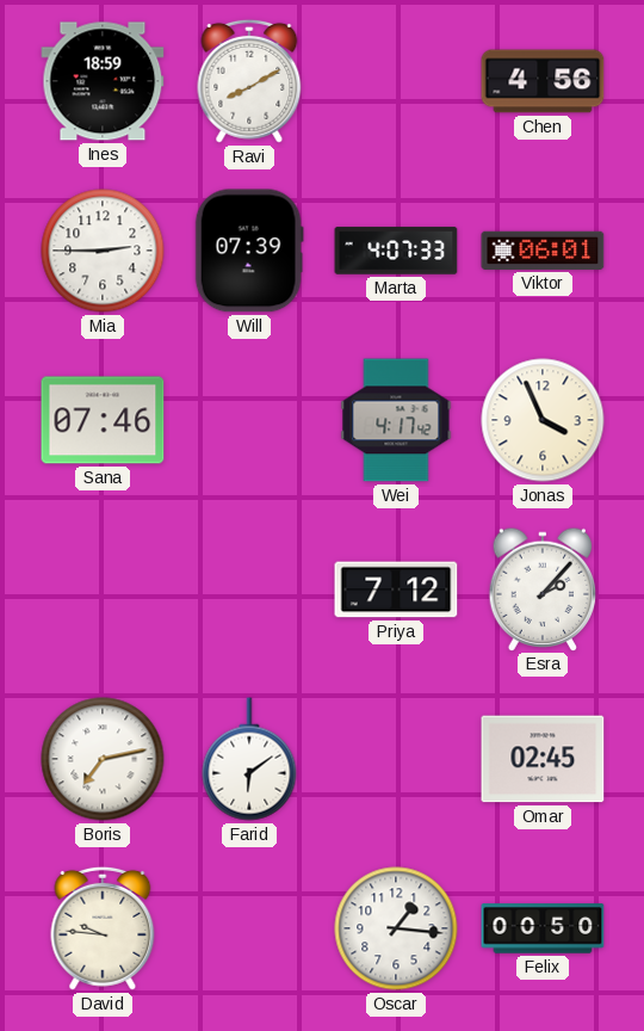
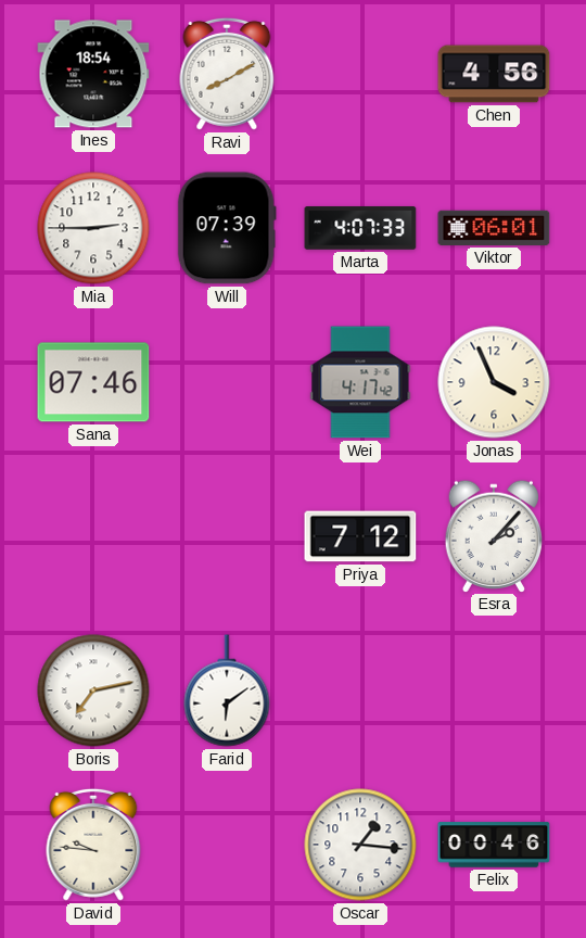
Ines: 18:59 -> 18:54 (93, 74)
Omar: 02:45 -> none (543, 759)
Felix: 00:50 -> 00:46 (494, 845)
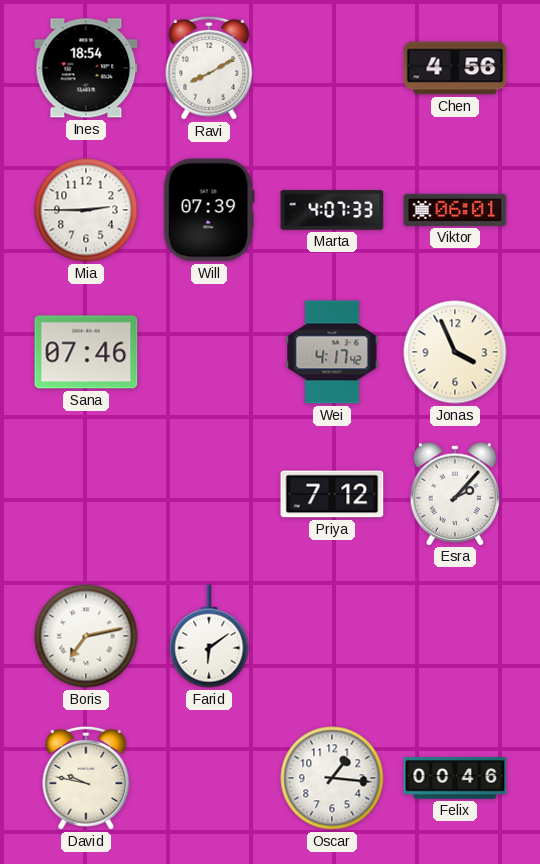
David: 9:46 -> 9:47 (86, 778)
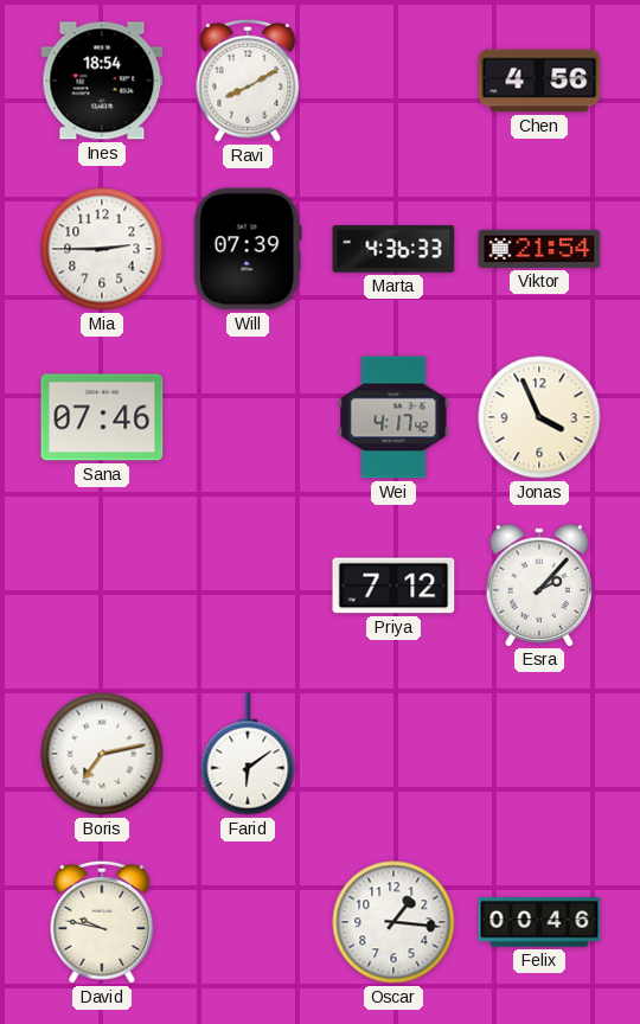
Marta: 4:07 -> 4:36 (393, 249)
Viktor: 06:01 -> 21:54 (539, 249)
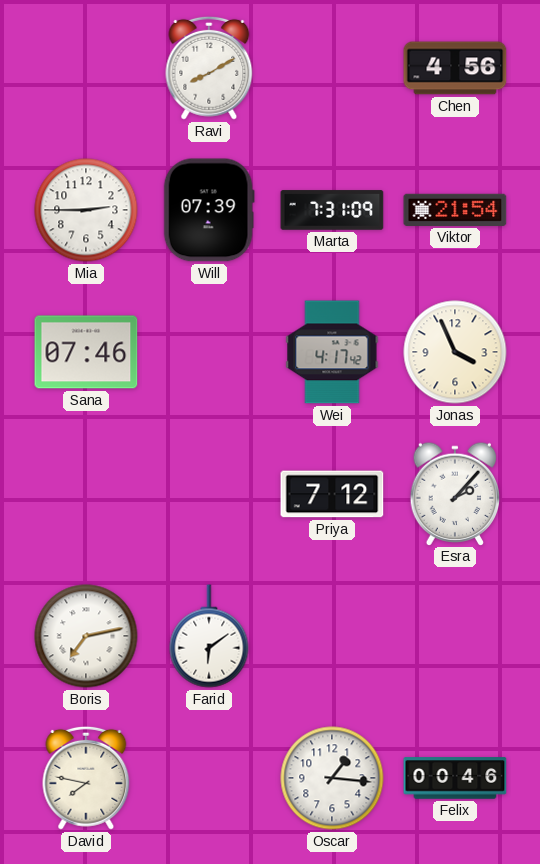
Ines: 18:54 -> none (102, 81)
Marta: 4:36 -> 7:31 (332, 210)
David: 9:47 -> 7:47 (86, 778)
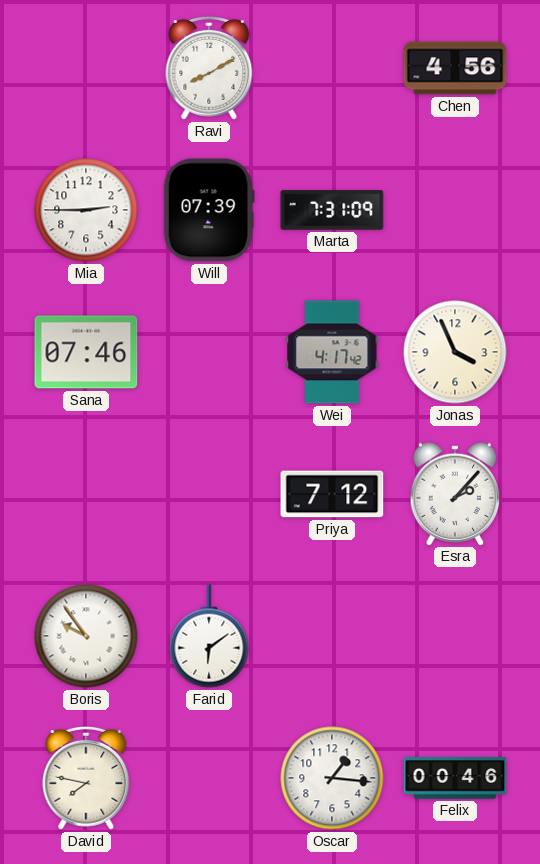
Viktor: 21:54 -> none (455, 210)
Boris: 7:13 -> 9:54 (86, 636)
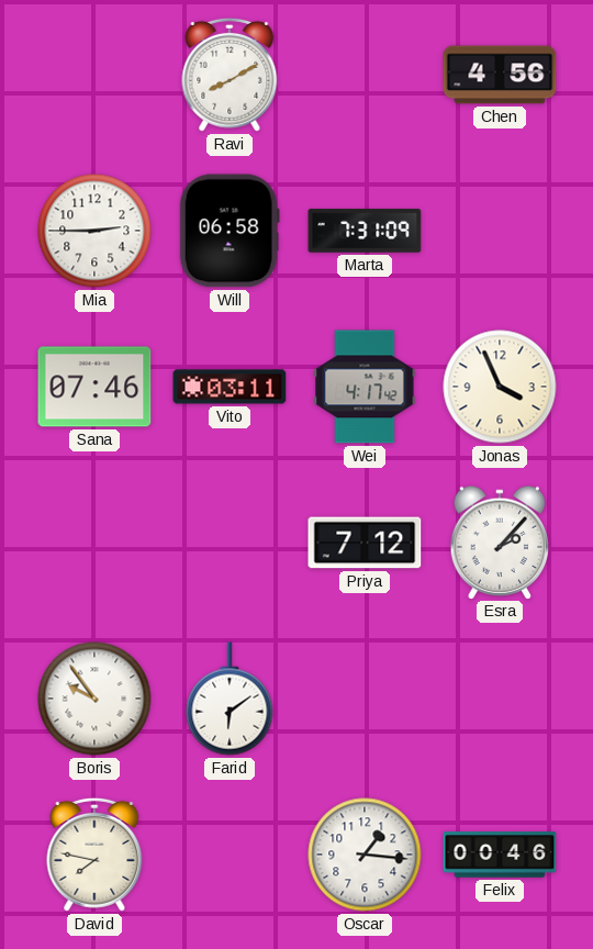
Will: 07:39 -> 06:58 (230, 231)
Vito: none -> 03:11 (230, 387)
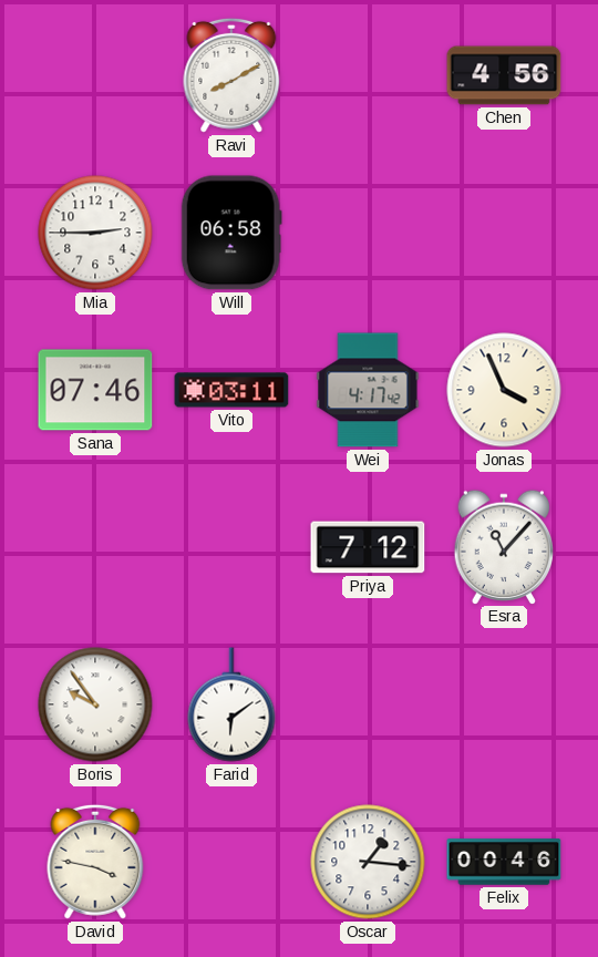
Marta: 7:31 -> none (365, 231)
Esra: 2:07 -> 11:07 (504, 546)
David: 7:47 -> 3:47 (95, 862)
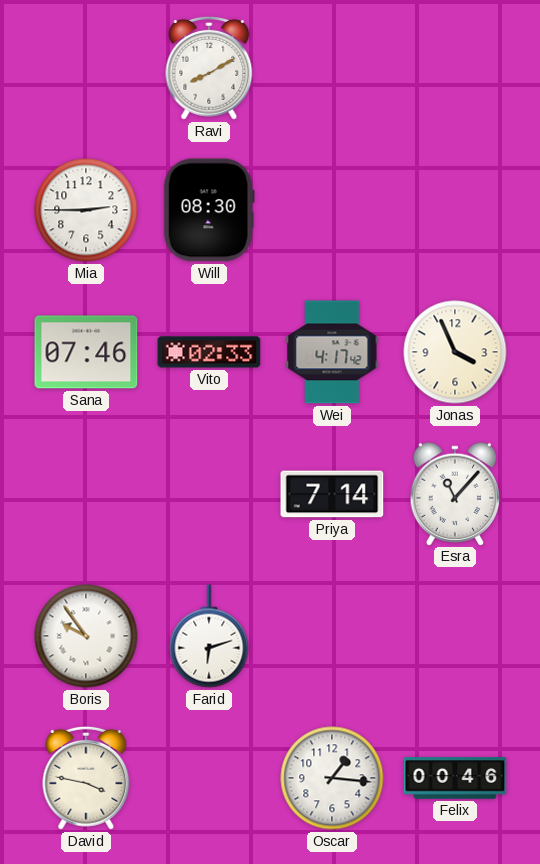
Chen: 4:56 -> none (504, 75)
Will: 06:58 -> 08:30 (209, 210)
Vito: 03:11 -> 02:33 (209, 352)
Priya: 7:12 -> 7:14 (332, 494)
Farid: 6:09 -> 6:12 (209, 636)
